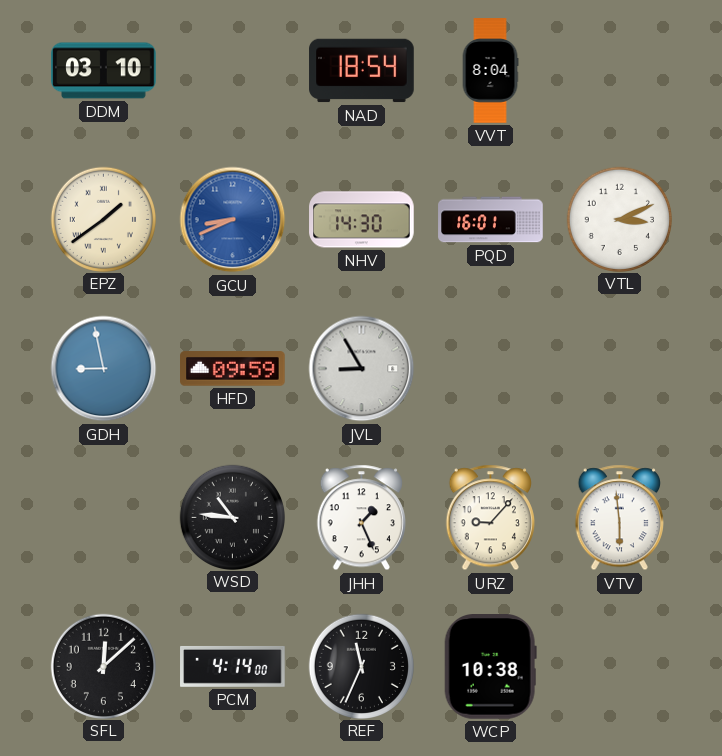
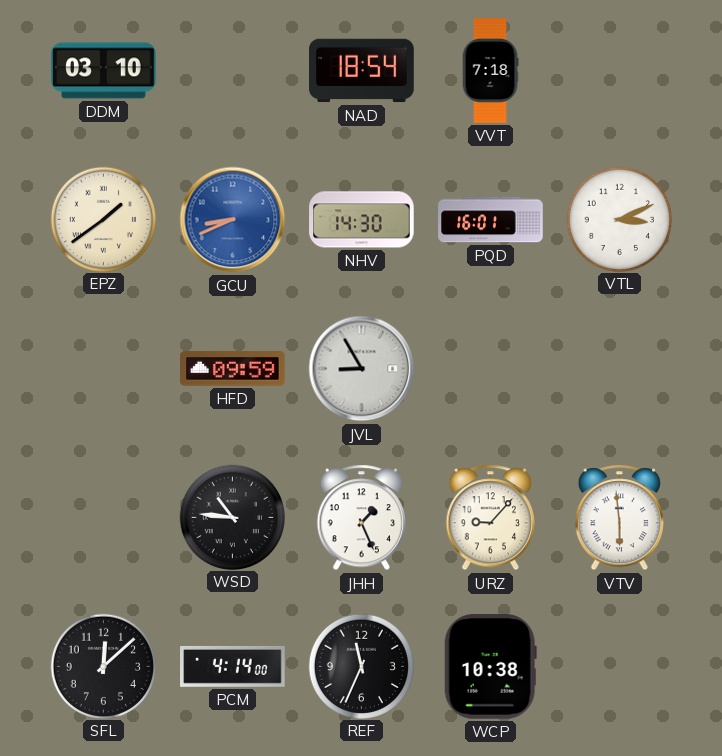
VVT: 8:04 -> 7:18 (490, 71)
GDH: 8:58 -> none (104, 369)
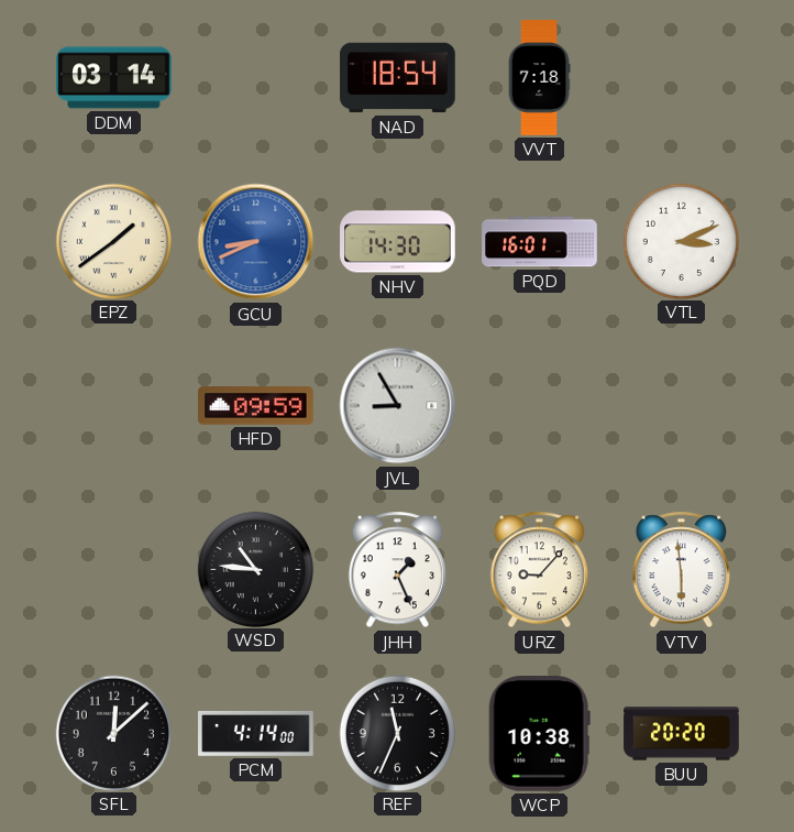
DDM: 03:10 -> 03:14 (114, 78)
BUU: none -> 20:20 (682, 734)
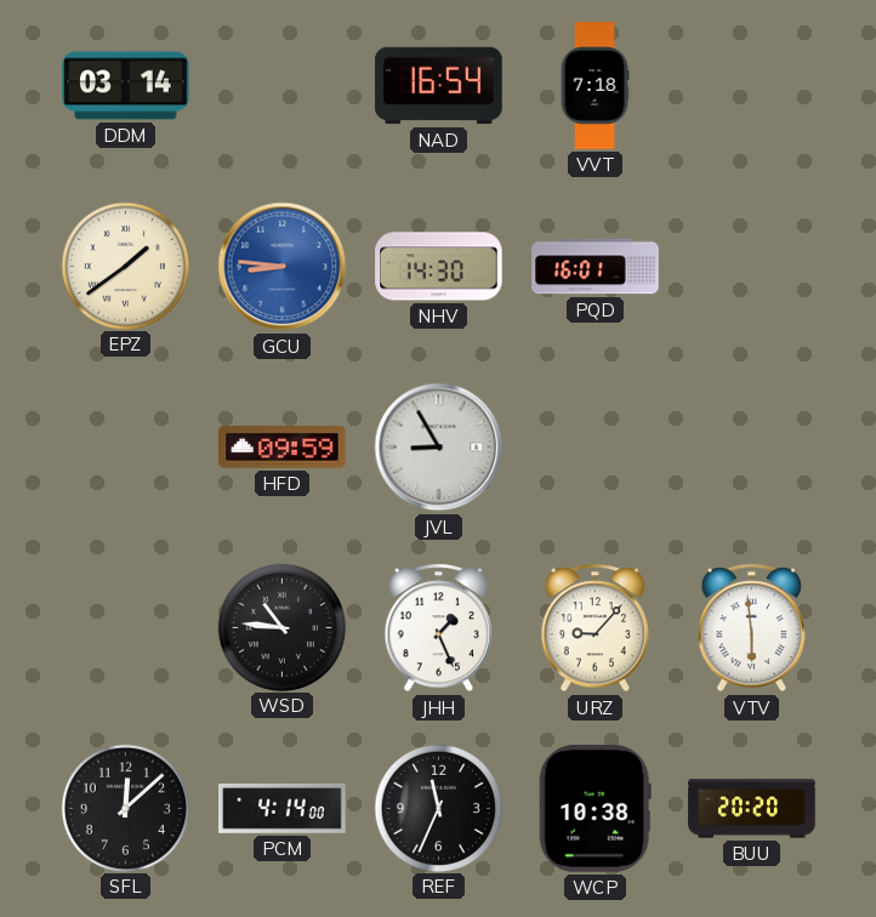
NAD: 18:54 -> 16:54 (439, 86)
GCU: 8:41 -> 8:46 (283, 267)
VTL: 3:11 -> none (681, 241)
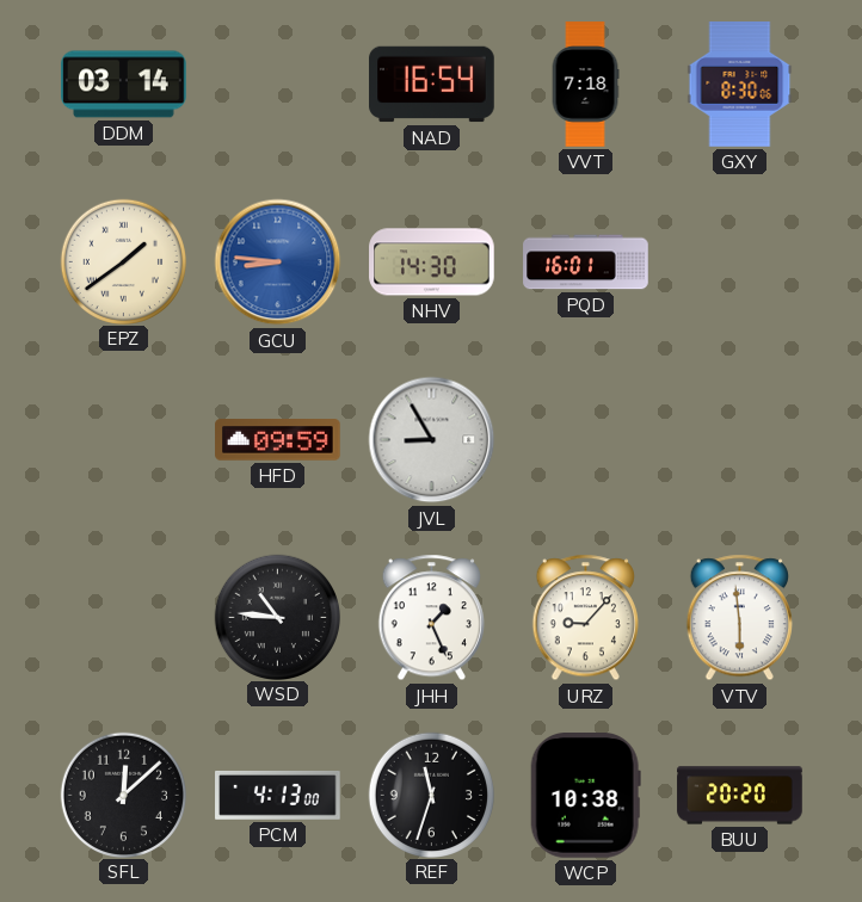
GXY: none -> 8:30 (740, 85)
PCM: 4:14 -> 4:13 (278, 795)
REF: 11:34 -> 11:33 (431, 795)
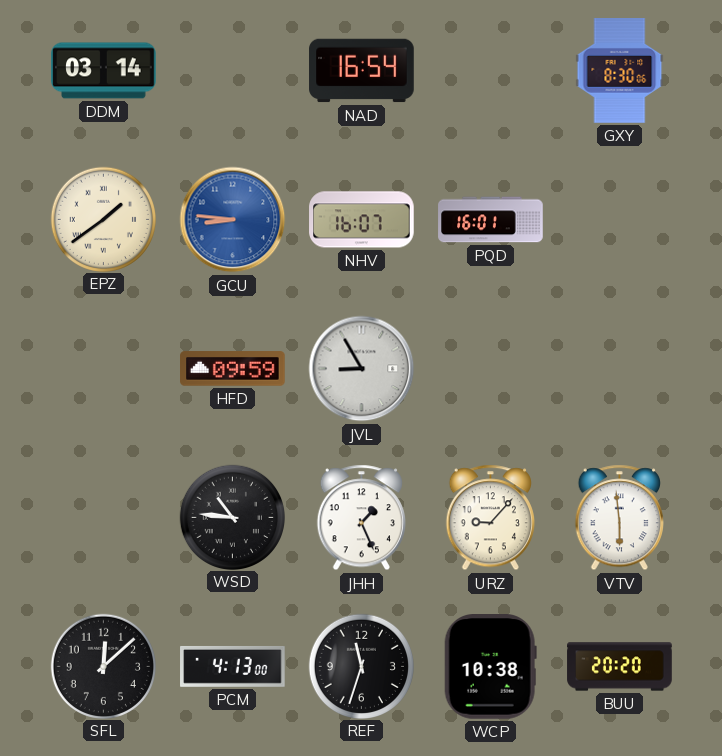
VVT: 7:18 -> none (585, 85)
NHV: 14:30 -> 16:07 (362, 220)
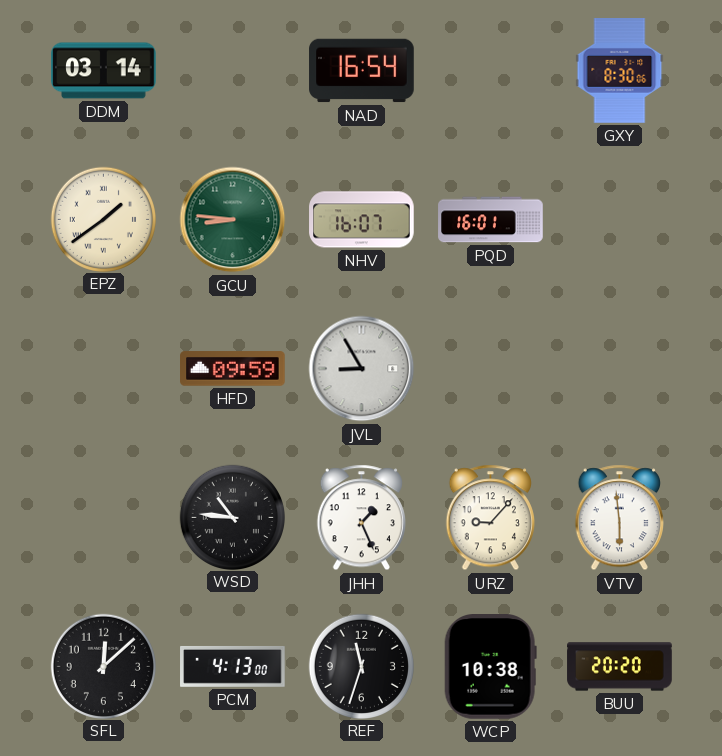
GCU dial: blue -> green (233, 220)
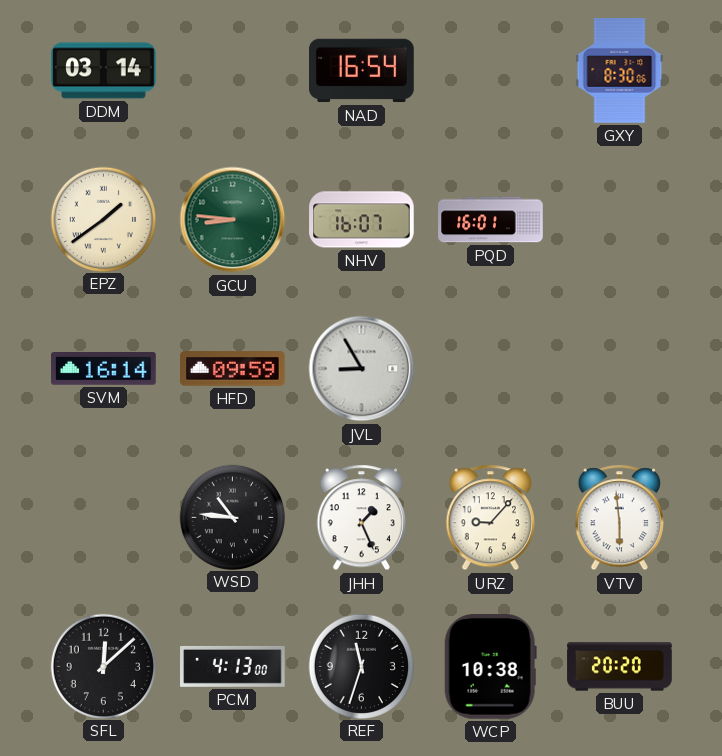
SVM: none -> 16:14 (104, 369)
